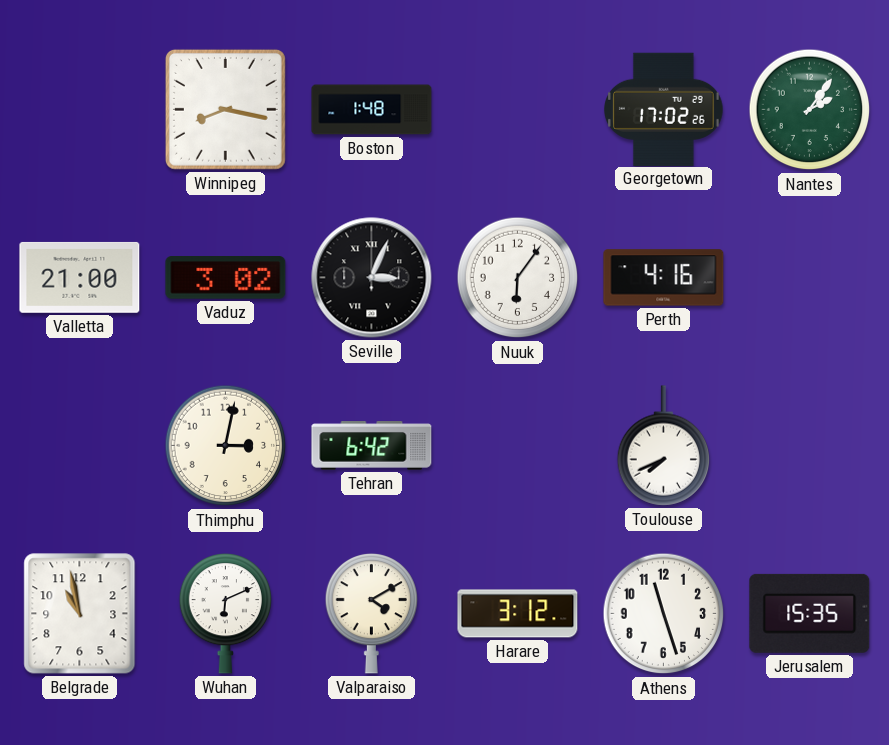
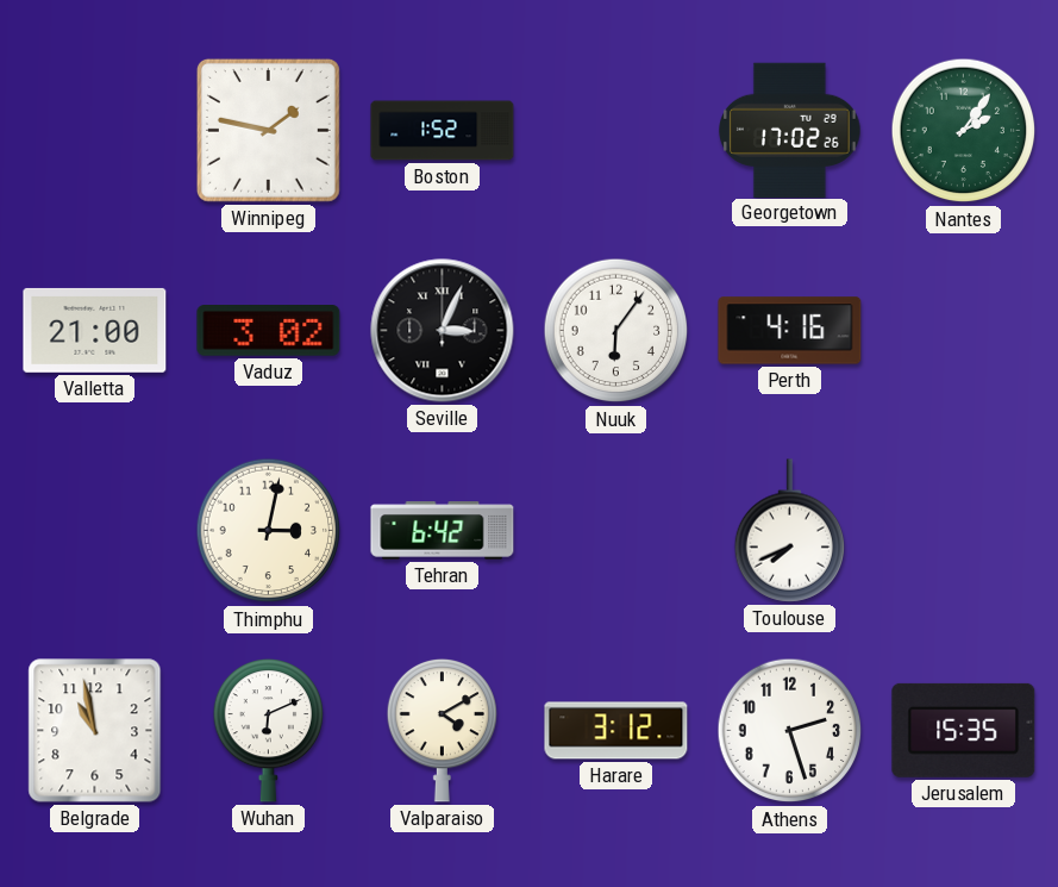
Winnipeg: 8:17 -> 1:47 (268, 130)
Boston: 1:48 -> 1:52 (443, 131)
Athens: 11:27 -> 2:27 (790, 731)
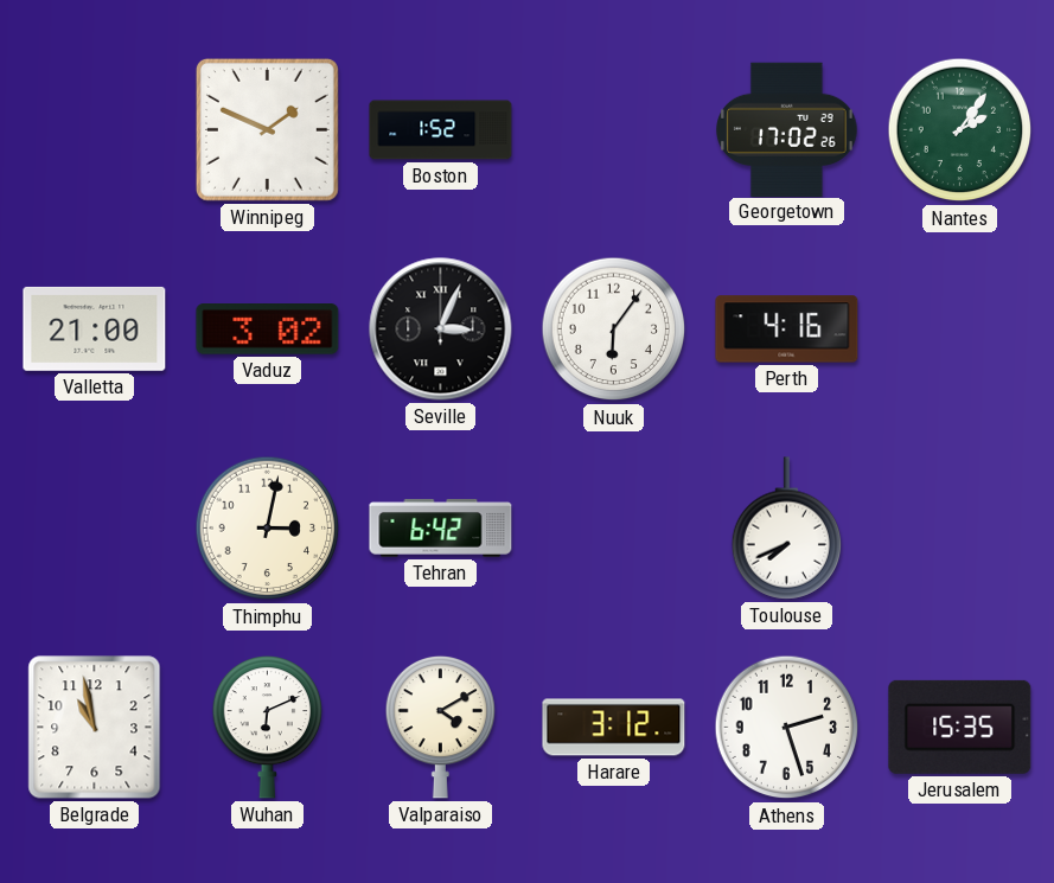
Winnipeg: 1:47 -> 1:49 (267, 129)
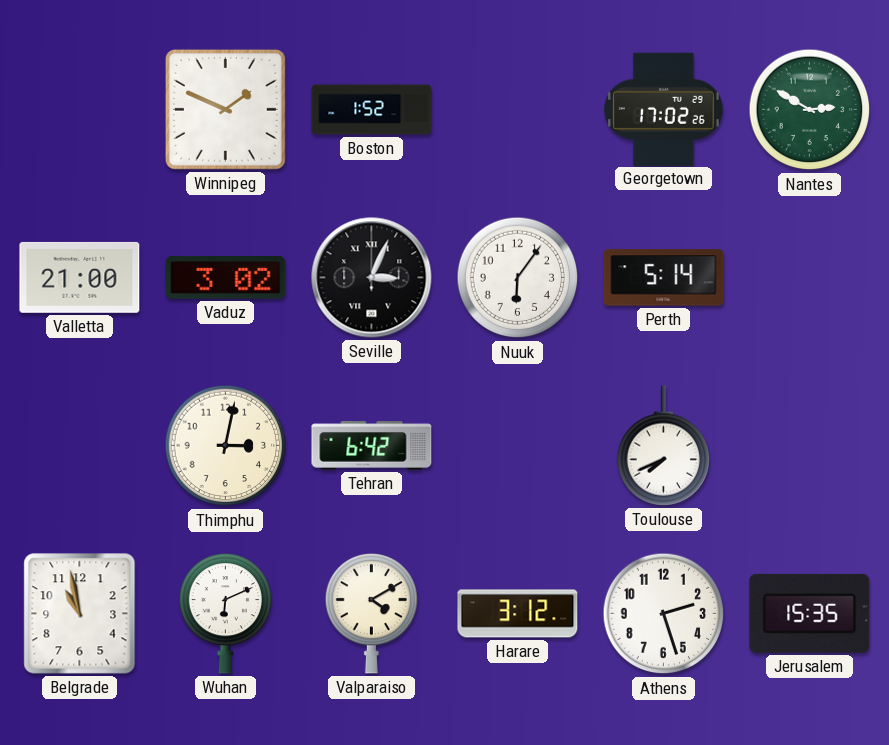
Nantes: 2:06 -> 2:50 (810, 110)
Perth: 4:16 -> 5:14 (664, 278)
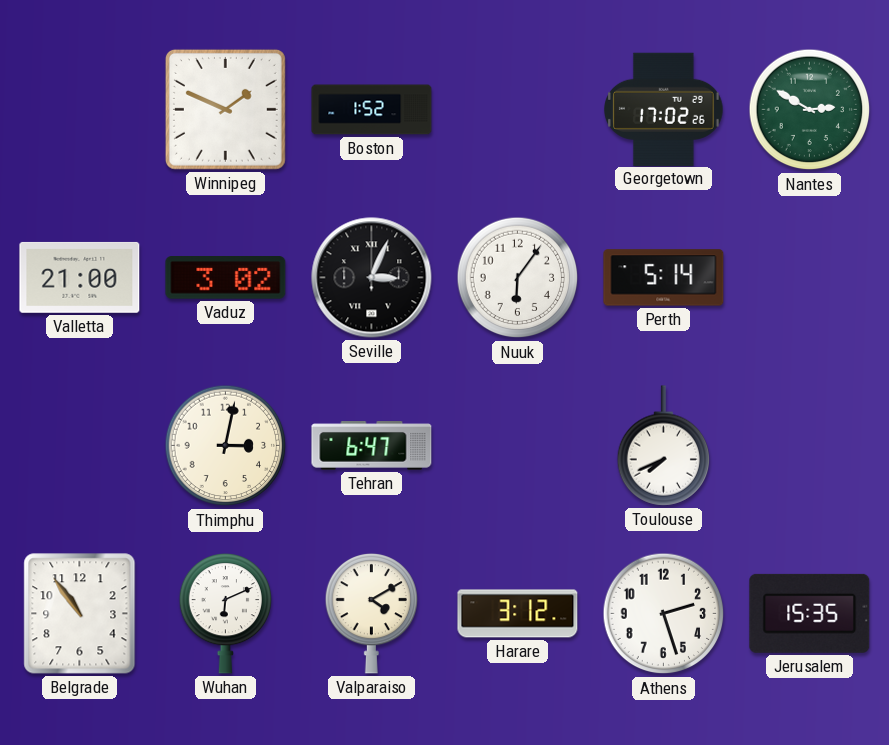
Tehran: 6:42 -> 6:47 (372, 446)
Belgrade: 10:58 -> 10:54 (80, 614)
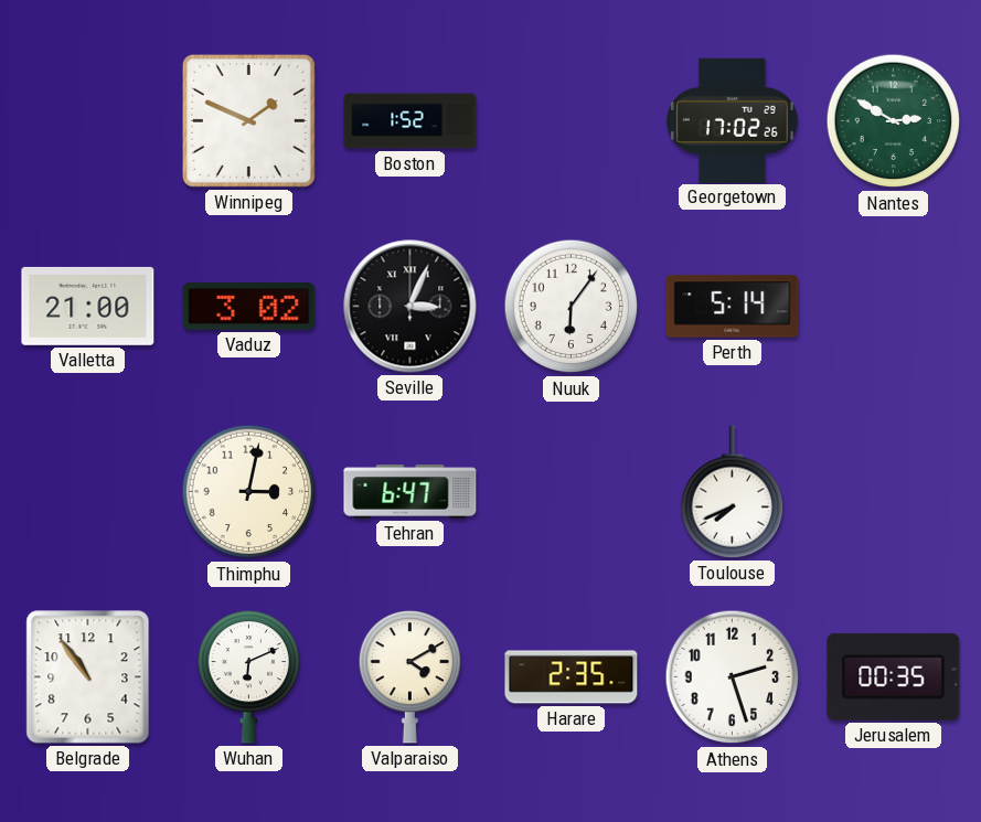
Harare: 3:12 -> 2:35 (572, 677)
Jerusalem: 15:35 -> 00:35 (894, 676)
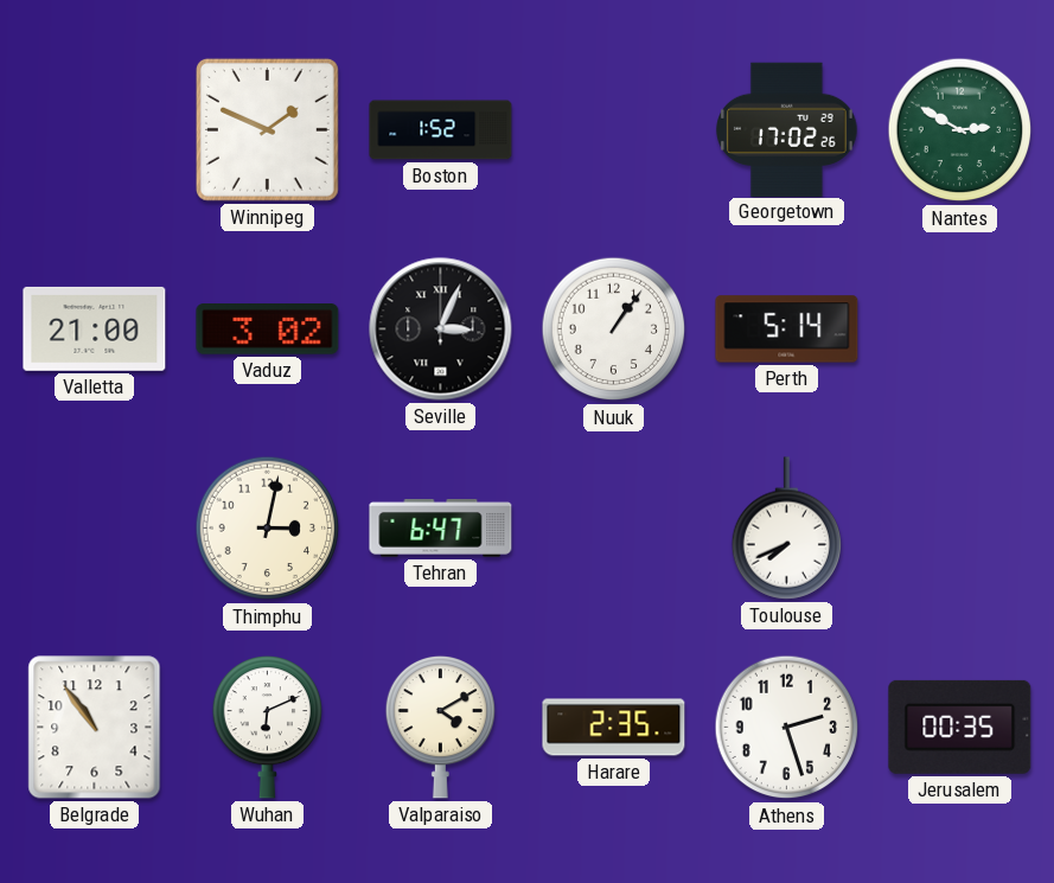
Nuuk: 6:06 -> 1:06 (614, 329)
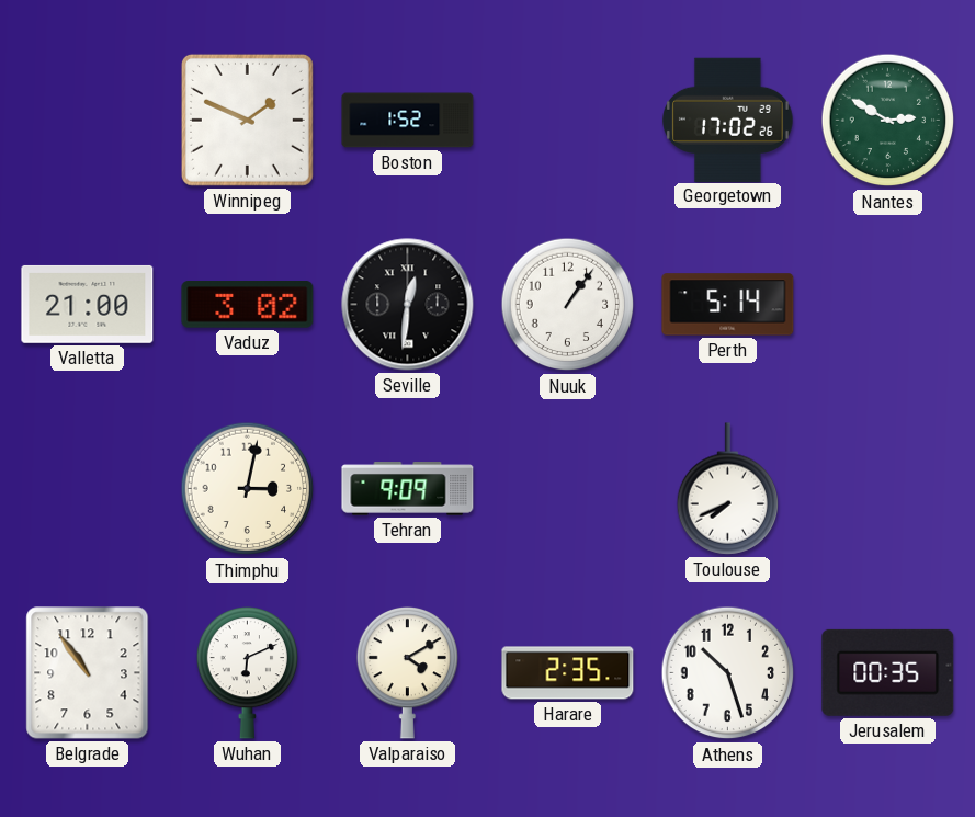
Seville: 3:04 -> 12:31 (408, 305)
Tehran: 6:47 -> 9:09 (408, 489)
Athens: 2:27 -> 10:27 (728, 673)
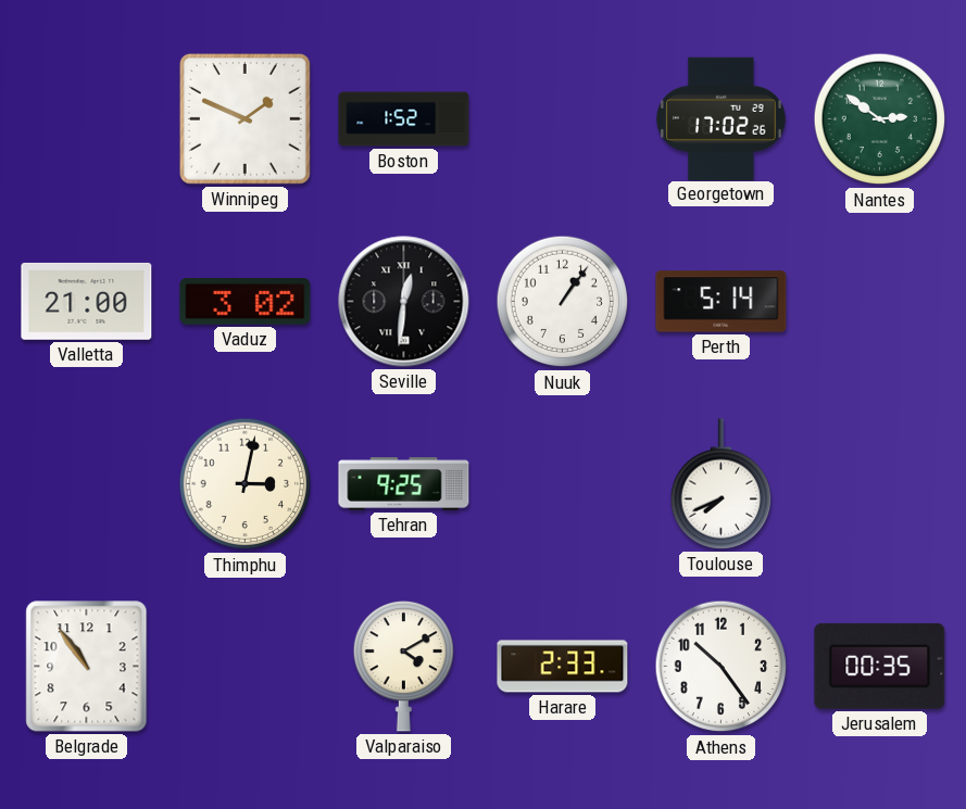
Nantes: 2:50 -> 2:51 (880, 119)
Tehran: 9:09 -> 9:25 (404, 484)
Wuhan: 6:11 -> none (247, 672)
Harare: 2:35 -> 2:33 (563, 667)
Athens: 10:27 -> 10:24 (722, 667)
